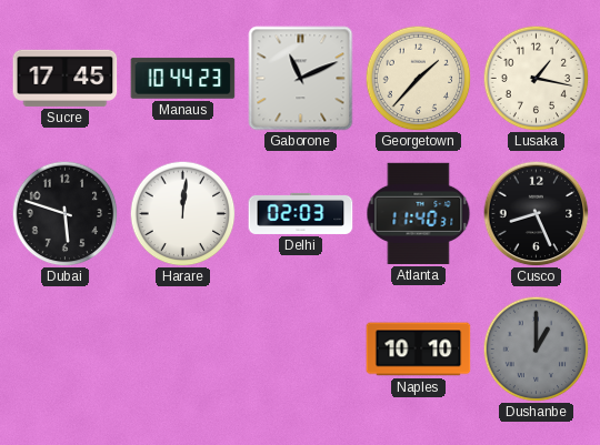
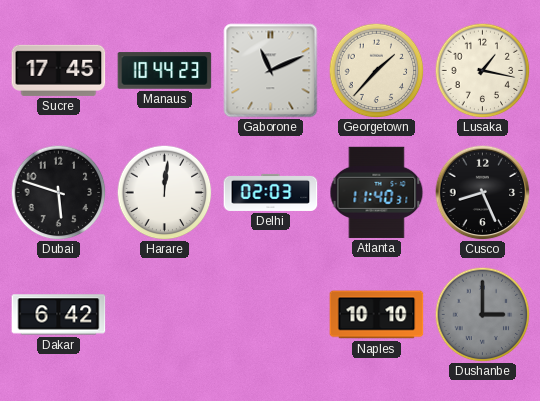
Dakar: none -> 6:42 (59, 315)
Dushanbe: 1:00 -> 3:00 (482, 314)
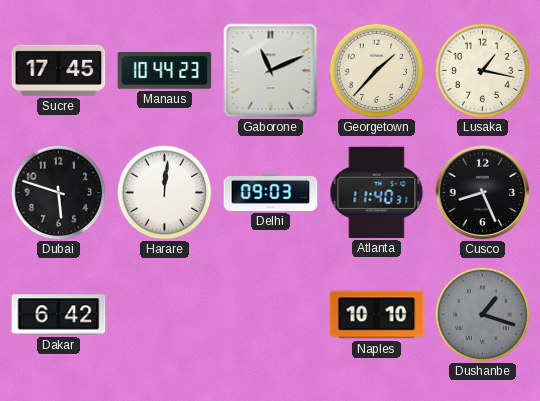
Delhi: 02:03 -> 09:03 (271, 192)
Dushanbe: 3:00 -> 1:18 (482, 314)
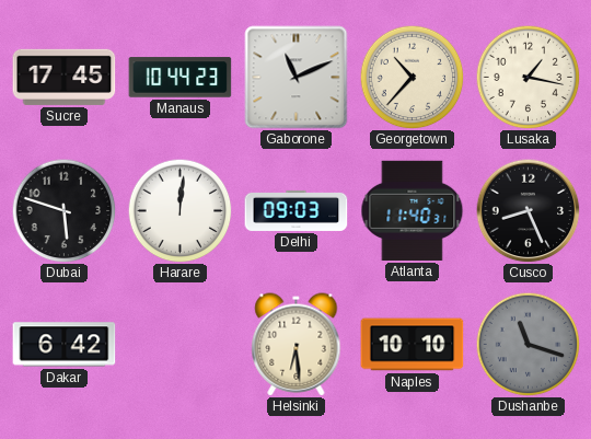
Georgetown: 1:37 -> 10:37 (412, 77)
Helsinki: none -> 6:29 (297, 345)
Dushanbe: 1:18 -> 11:18 (528, 344)
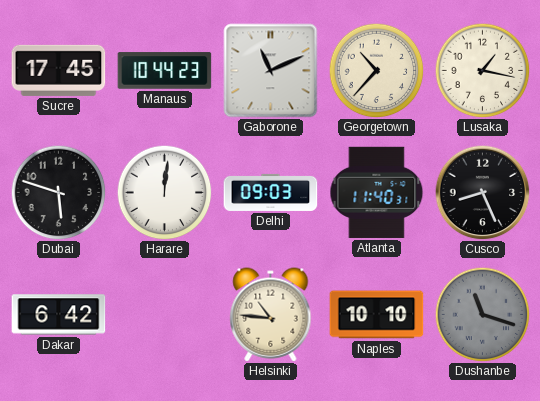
Helsinki: 6:29 -> 10:46 (271, 315)
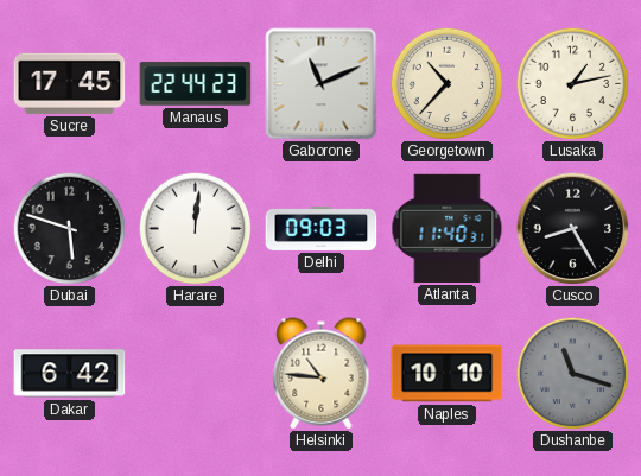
Manaus: 10:44 -> 22:44 (196, 84)
Lusaka: 1:17 -> 1:13 (572, 83)
Cusco: 8:26 -> 8:25 (572, 228)
